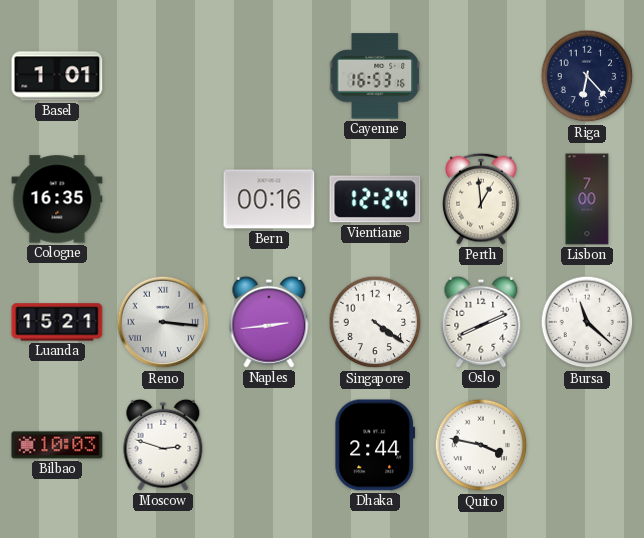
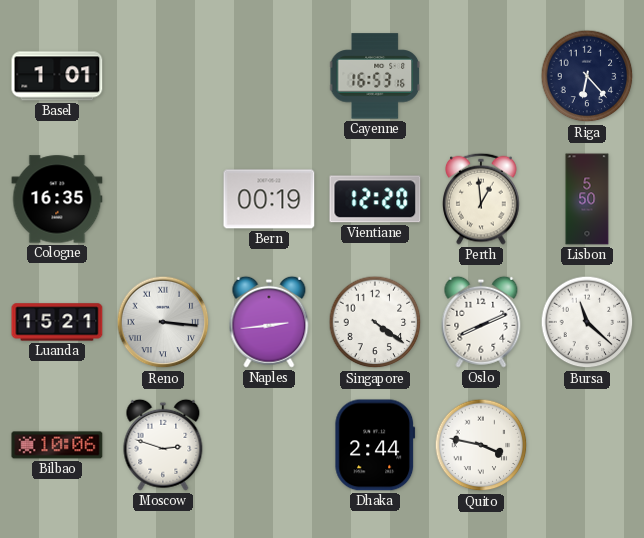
Bern: 00:16 -> 00:19 (269, 199)
Vientiane: 12:24 -> 12:20 (375, 199)
Lisbon: 7:00 -> 5:50 (587, 199)
Bilbao: 10:03 -> 10:06 (57, 445)
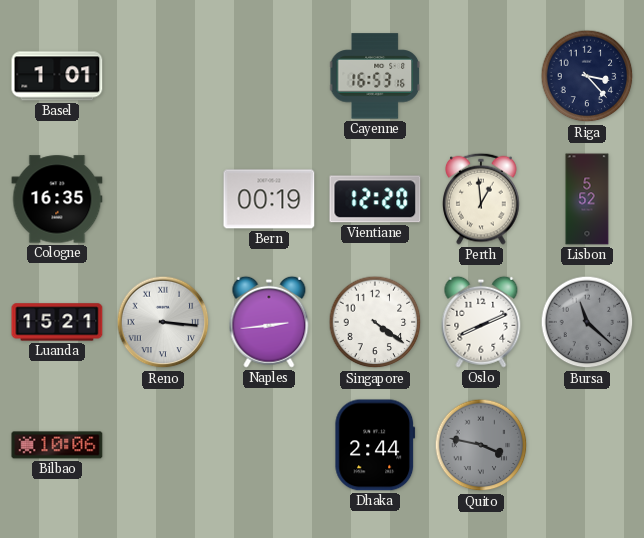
Riga: 6:23 -> 3:23 (587, 76)
Lisbon: 5:50 -> 5:52 (587, 199)
Bursa dial: white -> grey (587, 322)
Moscow: 2:48 -> none (163, 445)
Quito dial: white -> grey (481, 445)
